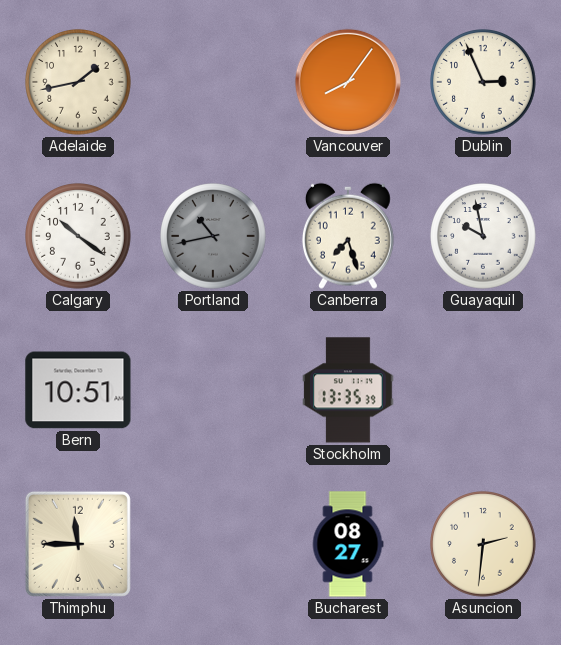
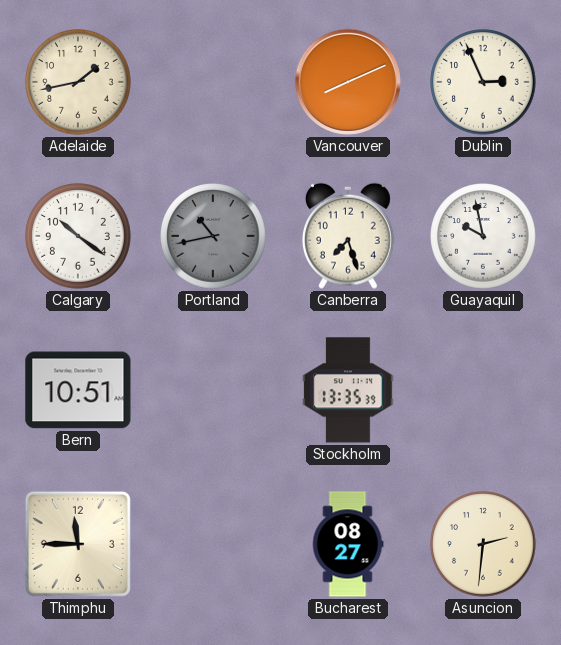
Vancouver: 8:06 -> 8:11 (348, 82)
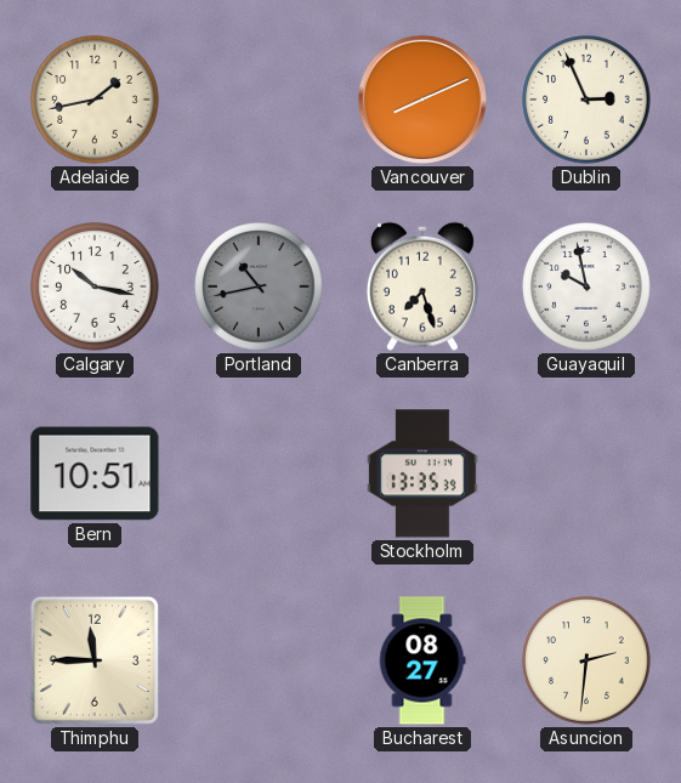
Calgary: 10:21 -> 10:17 (95, 286)
